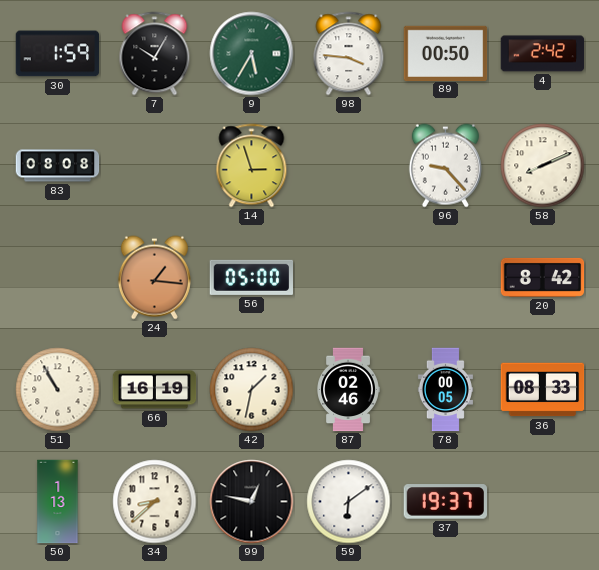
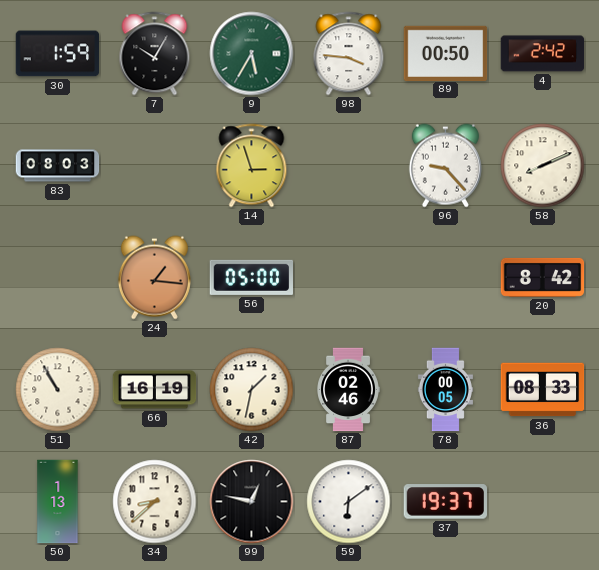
83: 08:08 -> 08:03 (58, 166)
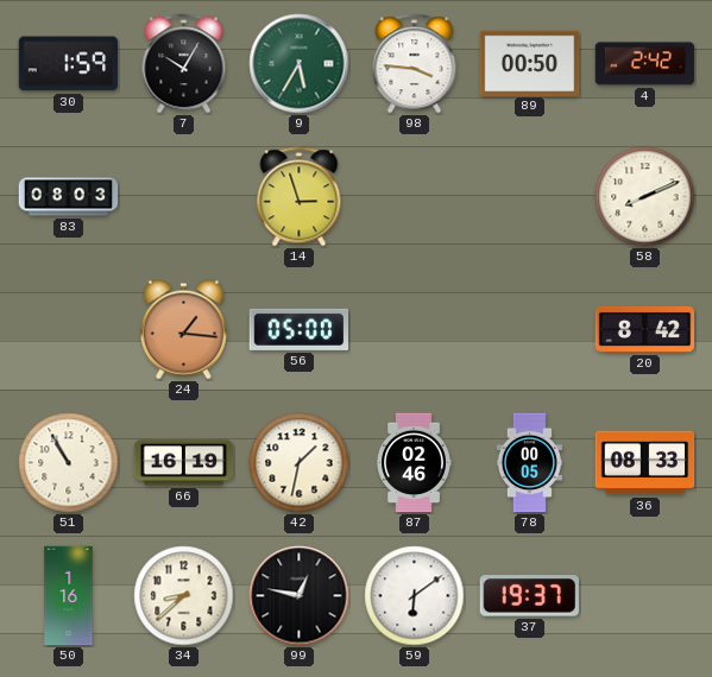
96: 9:23 -> none (445, 166)
50: 1:13 -> 1:16 (69, 596)
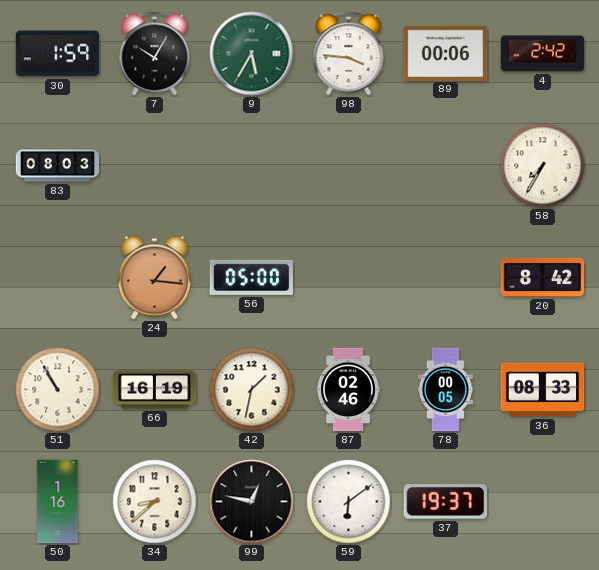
89: 00:50 -> 00:06 (446, 53)
14: 2:57 -> none (300, 197)
58: 8:11 -> 7:35 (543, 166)
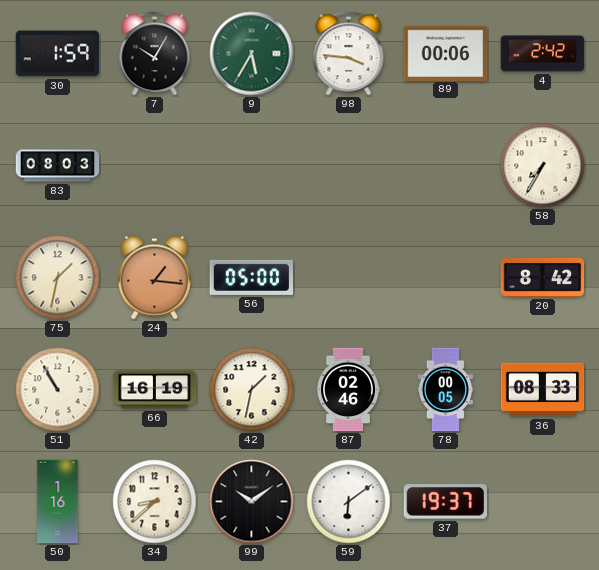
75: none -> 1:32 (58, 278)
99: 12:47 -> 10:09 (252, 502)
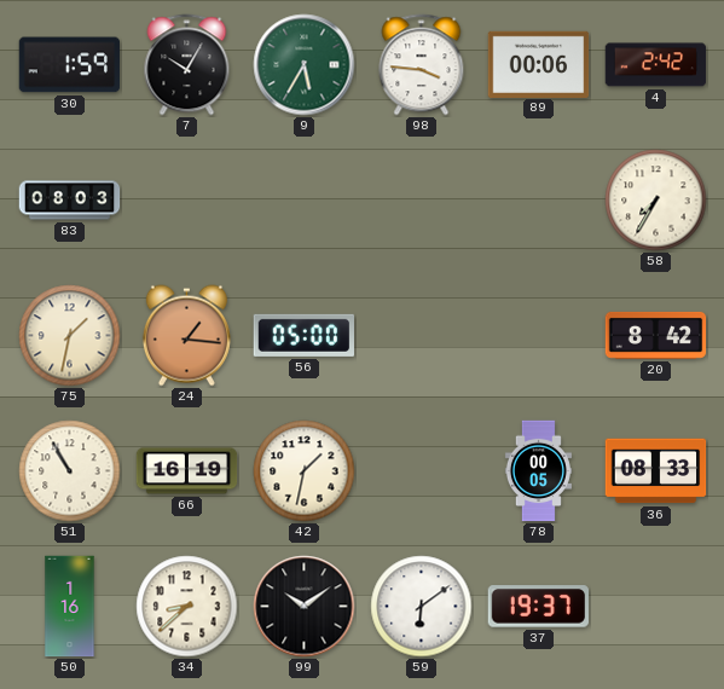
87: 02:46 -> none (348, 390)
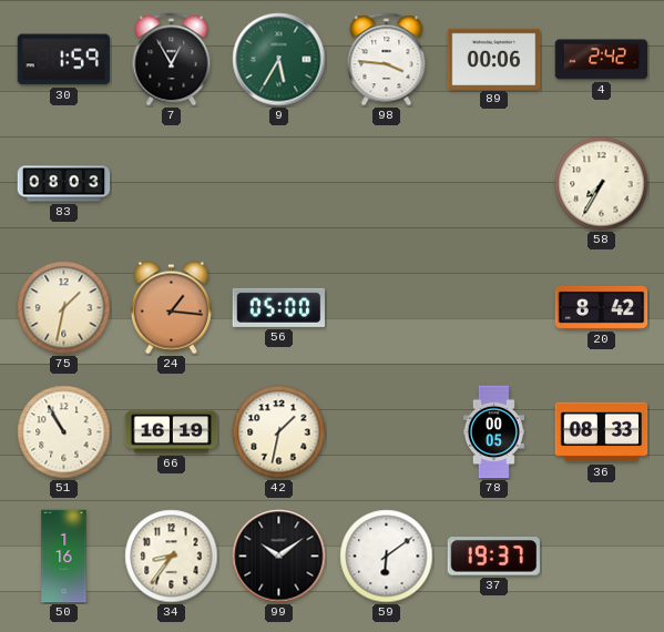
7: 10:05 -> 12:55 (172, 60)
34: 8:38 -> 8:36 (172, 557)
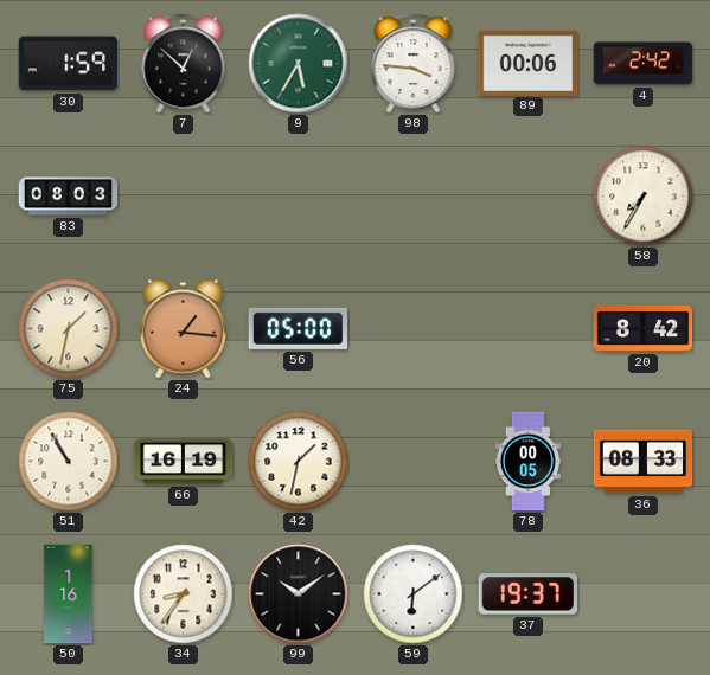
7: 12:55 -> 12:52 (184, 64)
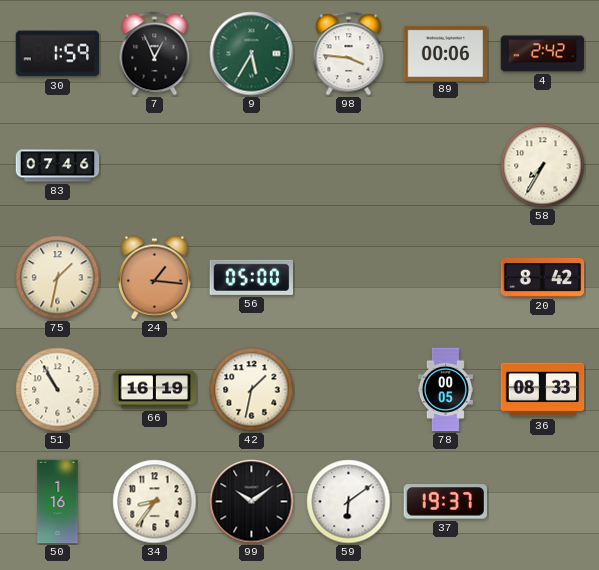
7: 12:52 -> 12:56 (155, 54)
83: 08:03 -> 07:46 (58, 166)
